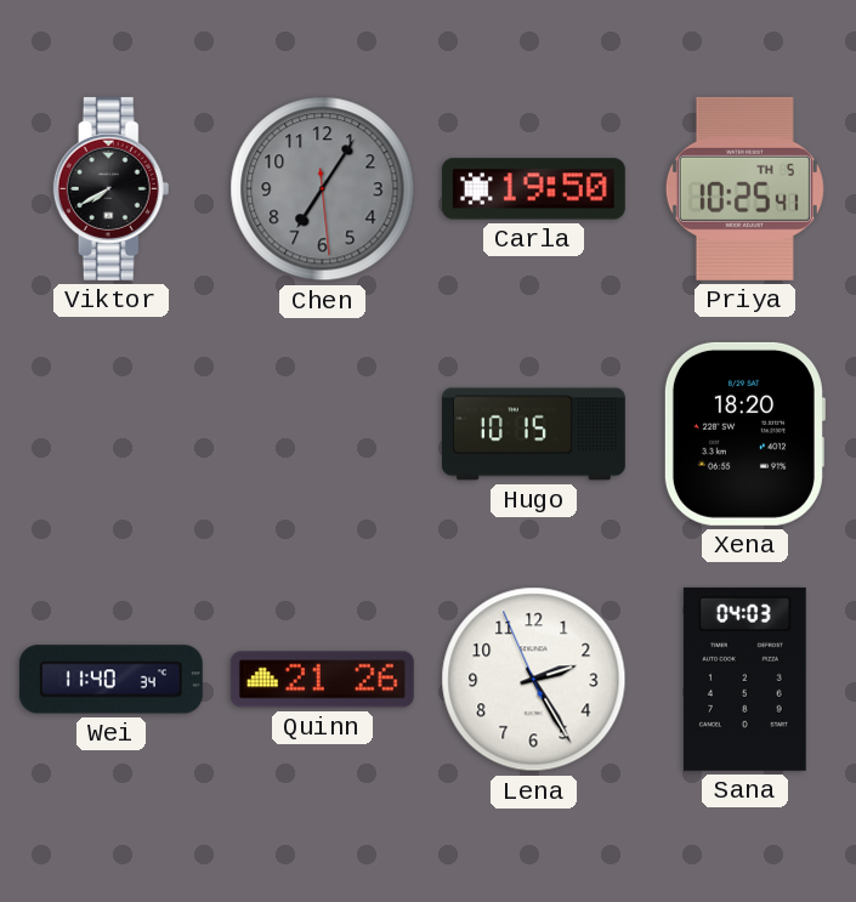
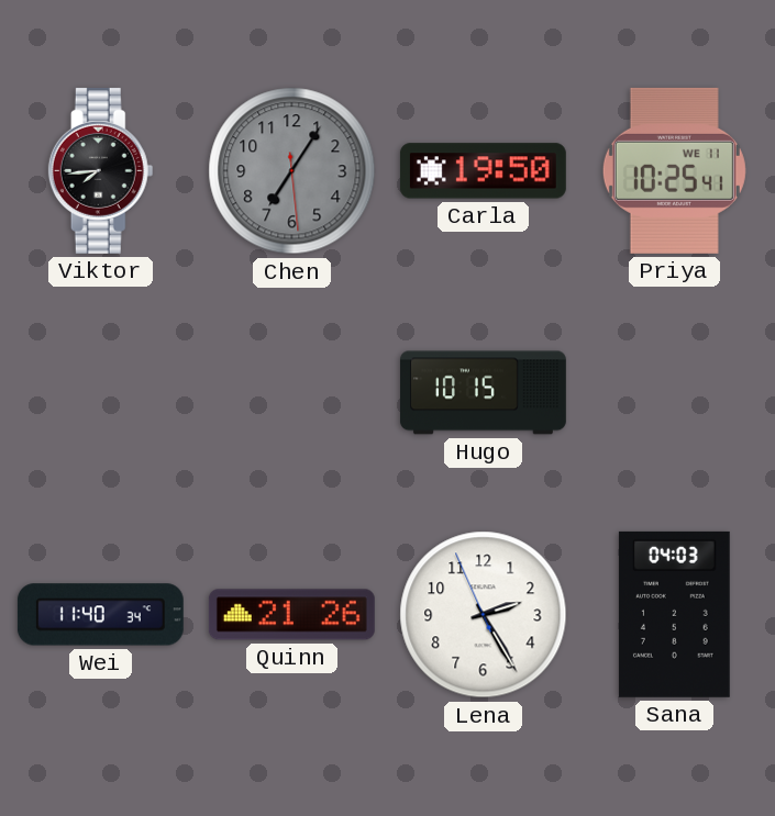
Viktor: 7:40 -> 7:44 (101, 170)
Priya date: TH 5 -> WE 11 (674, 170)
Xena: 18:20 -> none (744, 433)
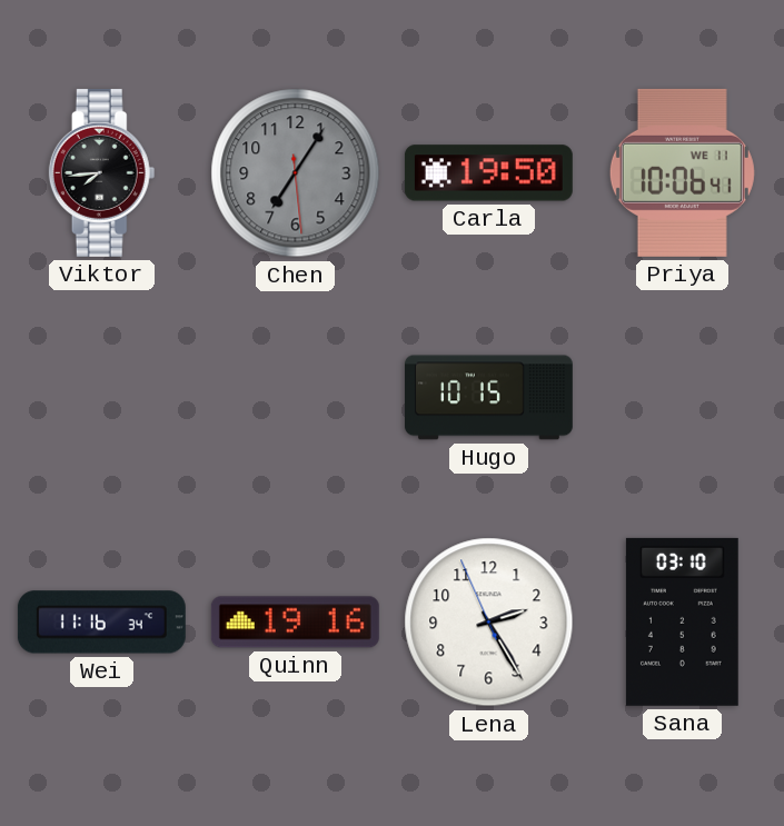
Priya: 10:25 -> 10:06 (682, 172)
Wei: 11:40 -> 11:16 (101, 623)
Quinn: 21:26 -> 19:16 (295, 623)
Sana: 04:03 -> 03:10 (682, 621)
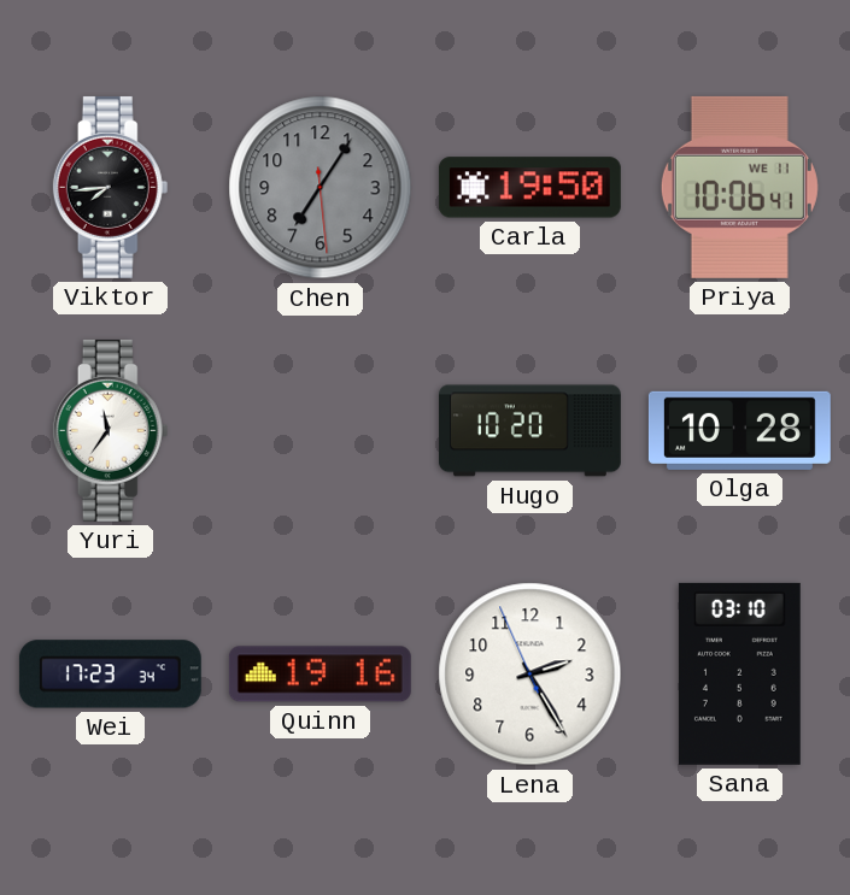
Yuri: none -> 11:36 (111, 430)
Hugo: 10:15 -> 10:20 (529, 431)
Olga: none -> 10:28 (739, 430)
Wei: 11:16 -> 17:23 (110, 675)
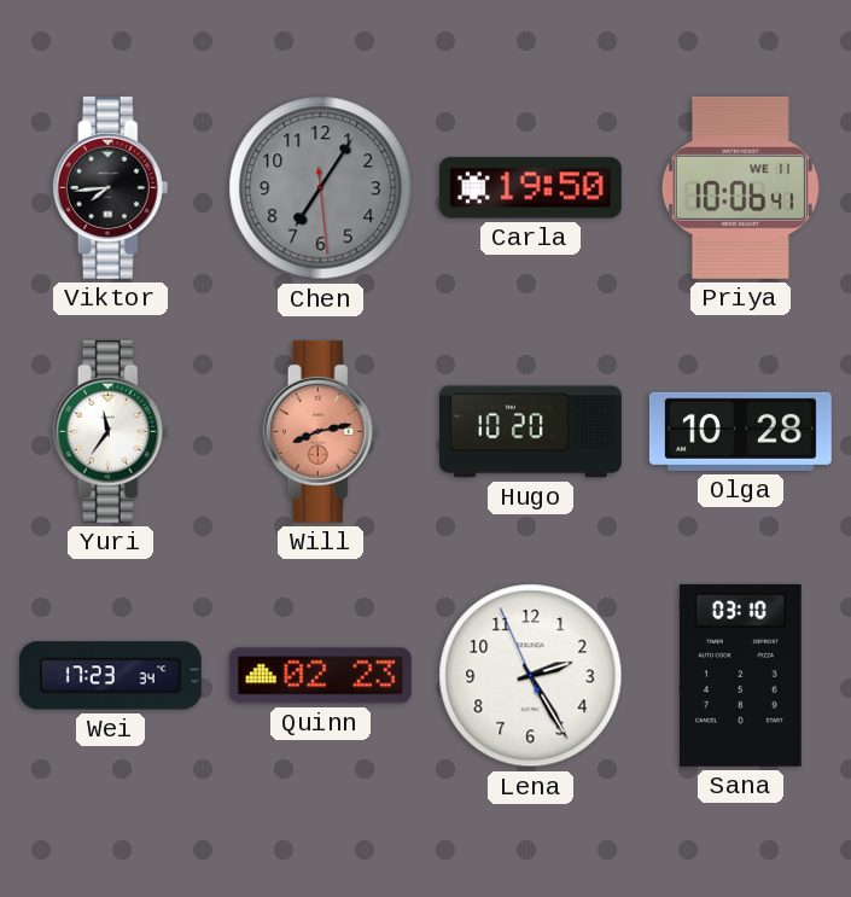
Will: none -> 8:13 (321, 431)
Quinn: 19:16 -> 02:23 (320, 676)
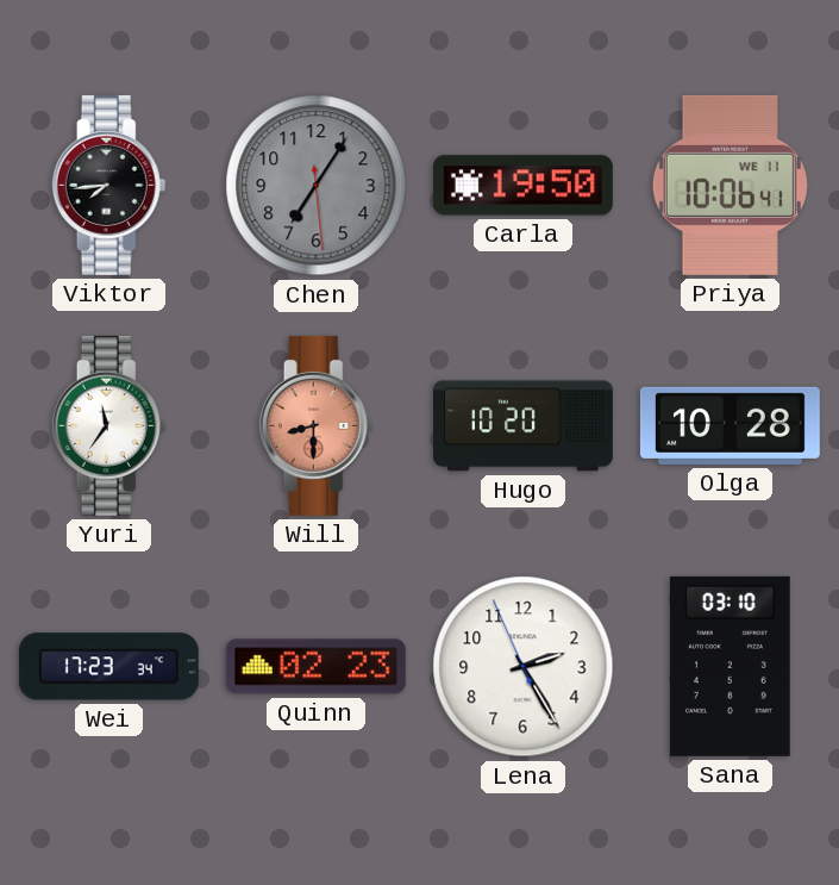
Will: 8:13 -> 8:30 (317, 425)
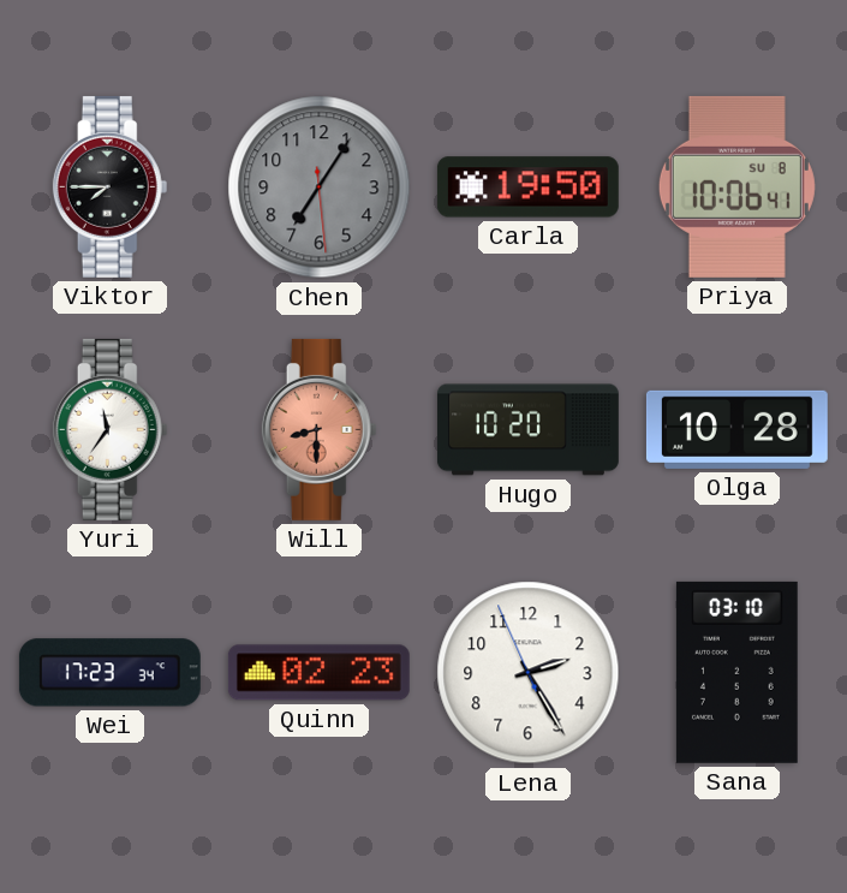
Viktor: 7:44 -> 7:45 (111, 186)
Priya date: WE 11 -> SU 8 (736, 186)
